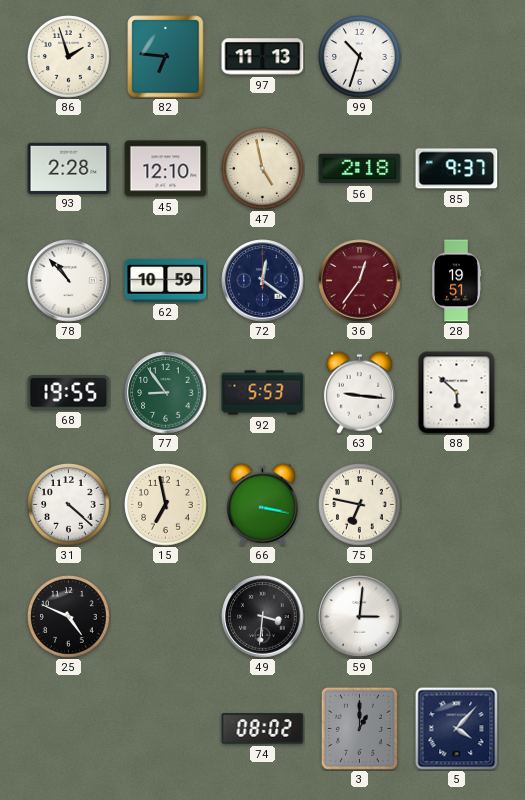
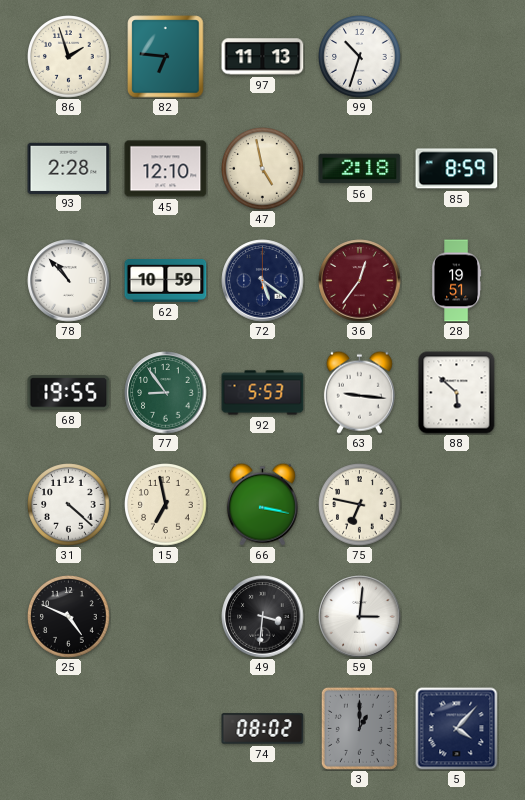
85: 9:37 -> 8:59 (457, 169)
72: 12:21 -> 5:21 (263, 281)
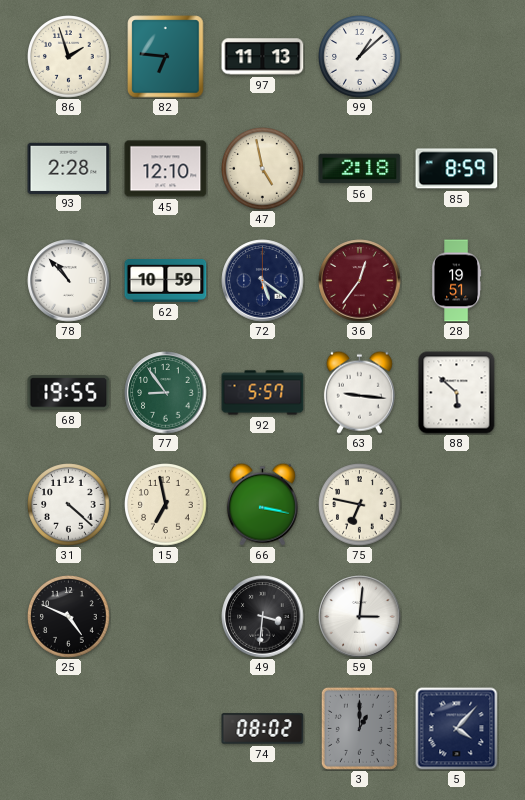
99: 10:33 -> 1:08 (360, 57)
92: 5:53 -> 5:57 (263, 393)
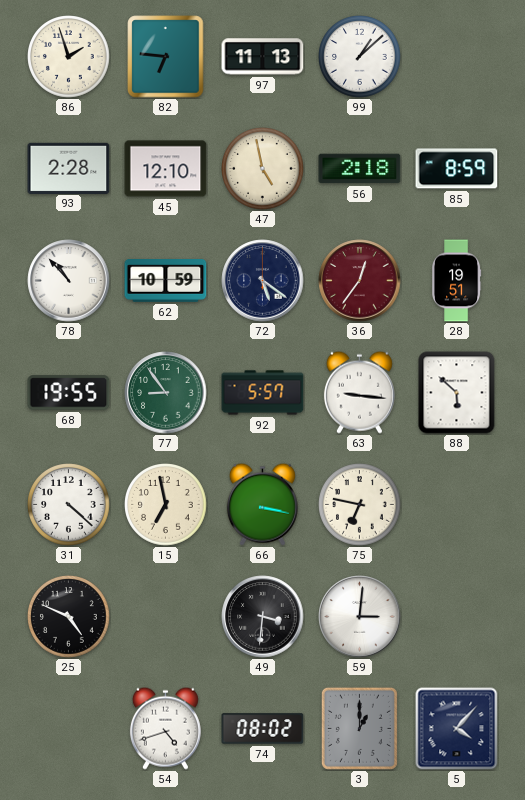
54: none -> 4:42 (165, 728)
